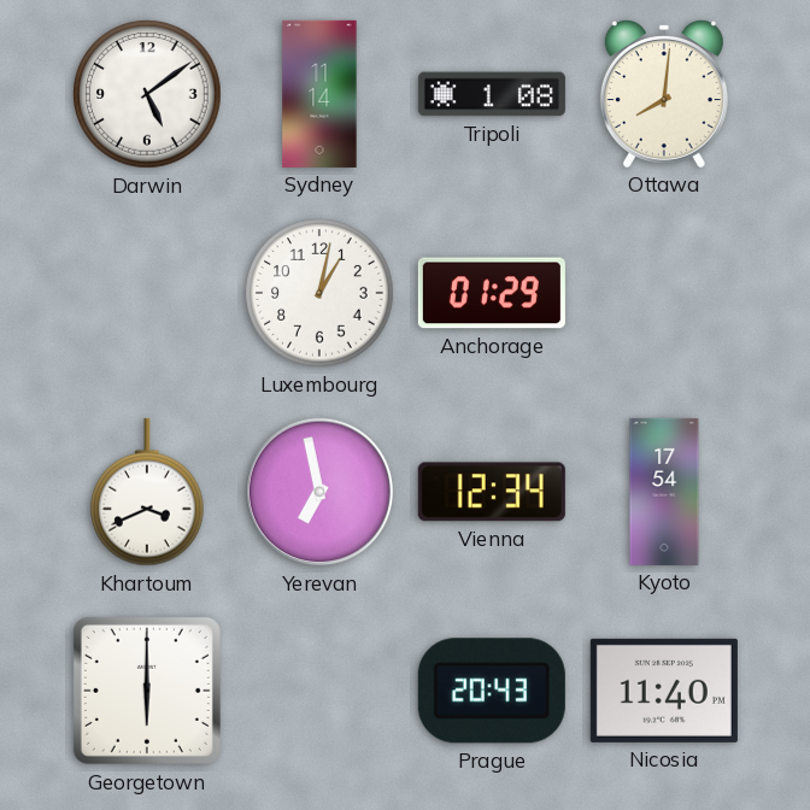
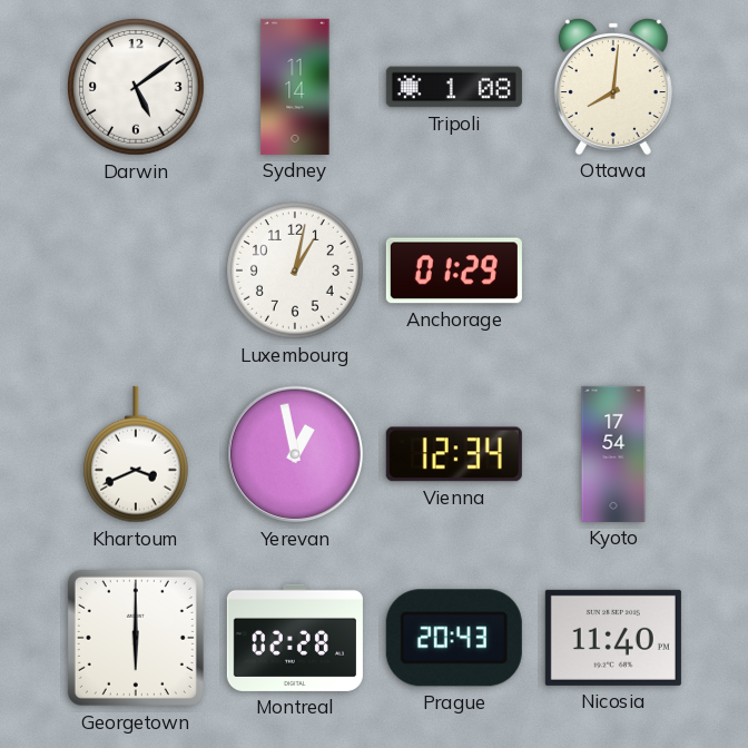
Yerevan: 6:58 -> 12:58 (295, 454)
Montreal: none -> 02:28 (295, 638)
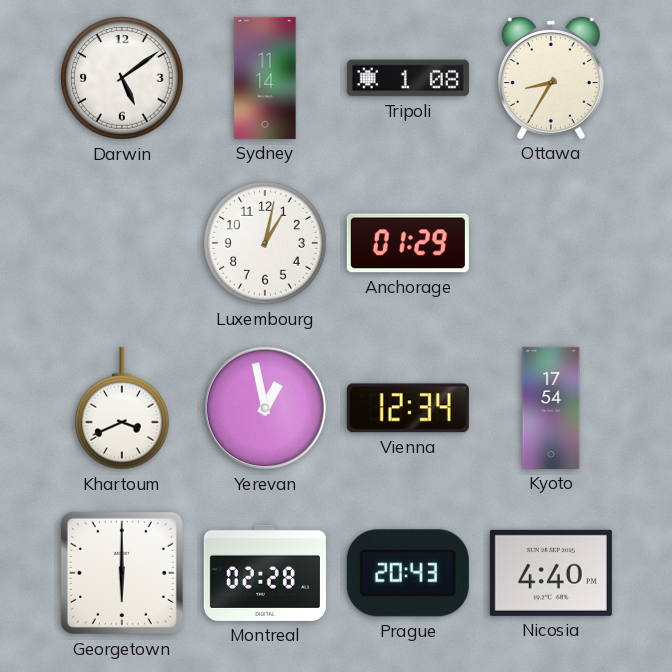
Ottawa: 8:01 -> 8:35 (551, 78)
Nicosia: 11:40 -> 4:40 (551, 573)
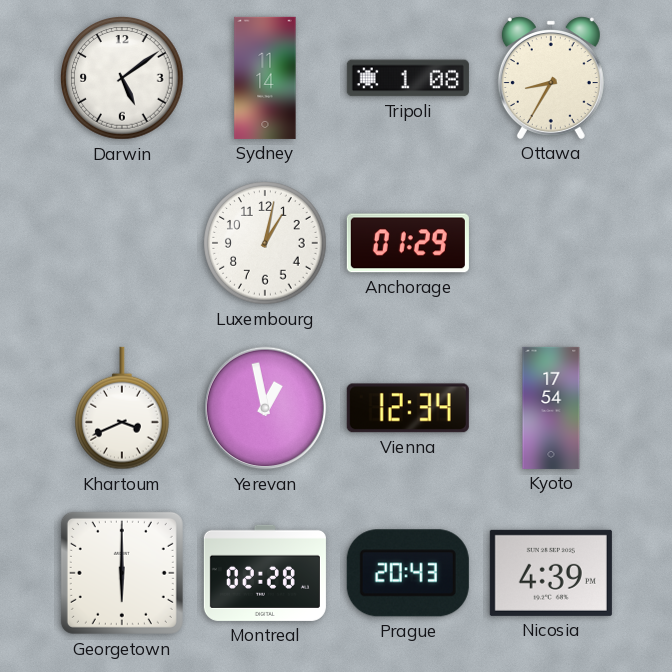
Nicosia: 4:40 -> 4:39 (551, 573)
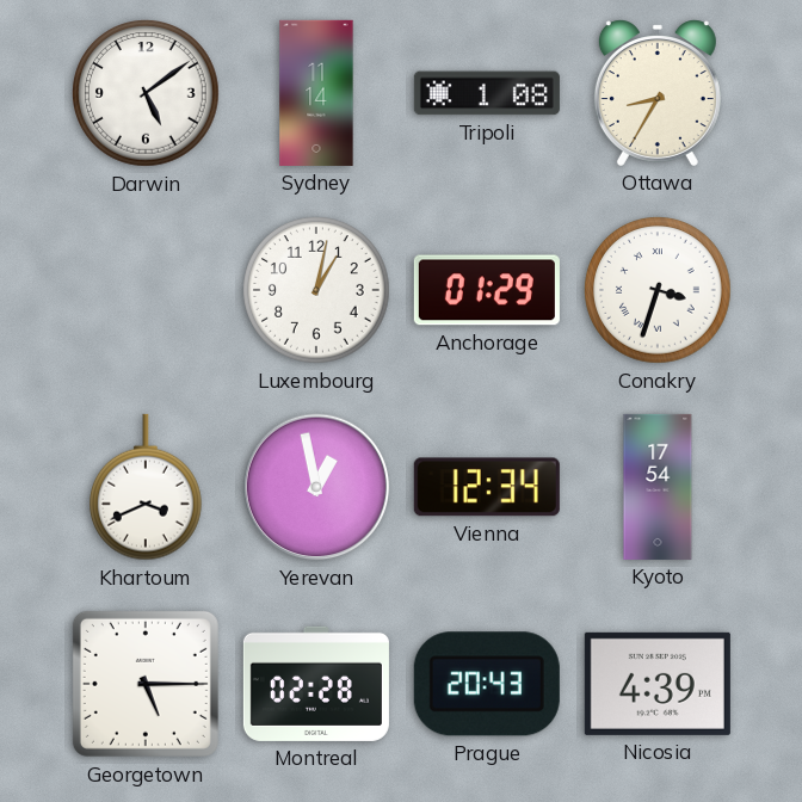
Conakry: none -> 3:33 (658, 290)
Georgetown: 6:00 -> 5:15 (146, 684)
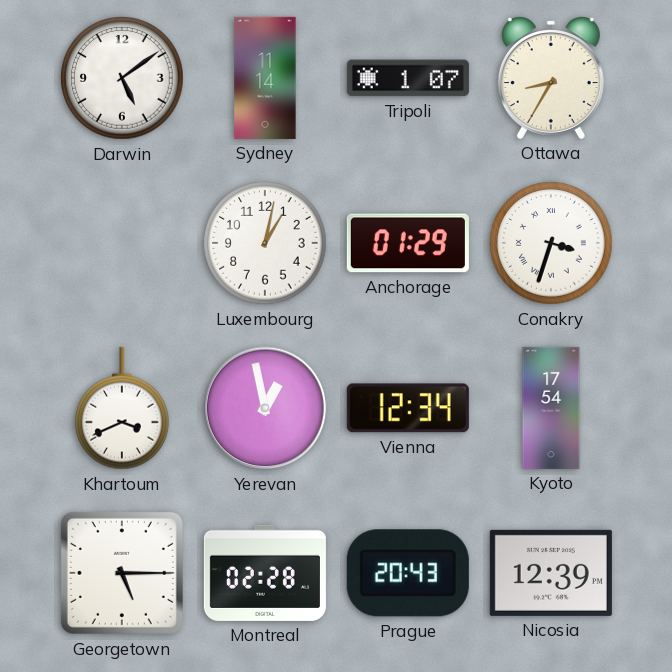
Tripoli: 1:08 -> 1:07 (408, 78)
Nicosia: 4:39 -> 12:39 (551, 573)
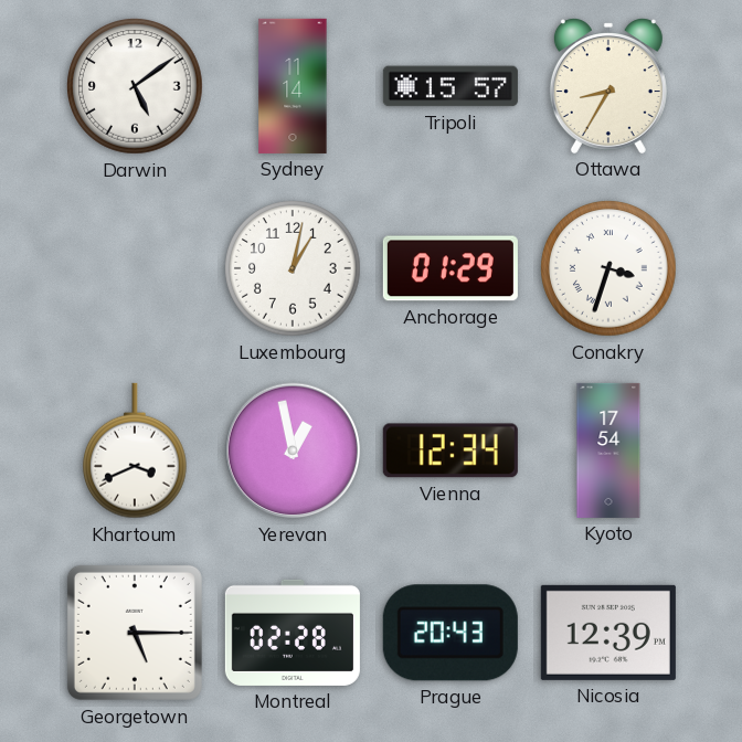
Tripoli: 1:07 -> 15:57 (451, 86)
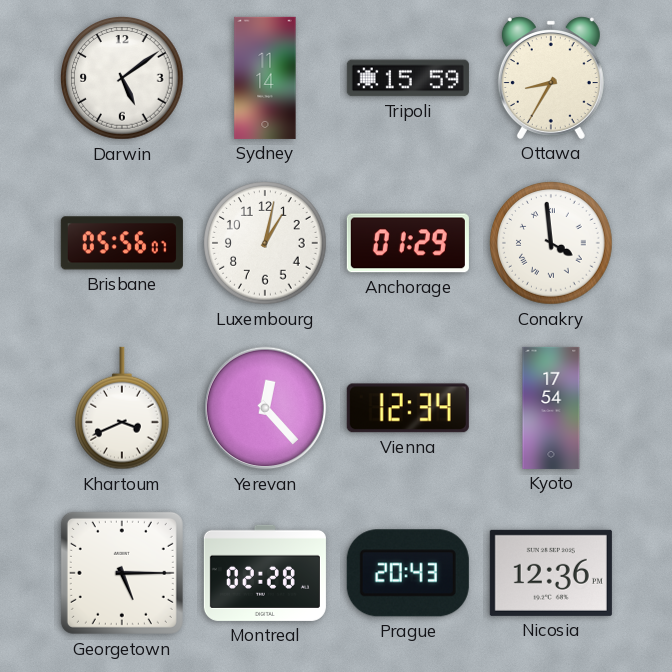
Tripoli: 15:57 -> 15:59 (408, 78)
Brisbane: none -> 05:56 (122, 243)
Conakry: 3:33 -> 3:59 (551, 243)
Yerevan: 12:58 -> 12:23 (265, 408)
Nicosia: 12:39 -> 12:36 (551, 573)
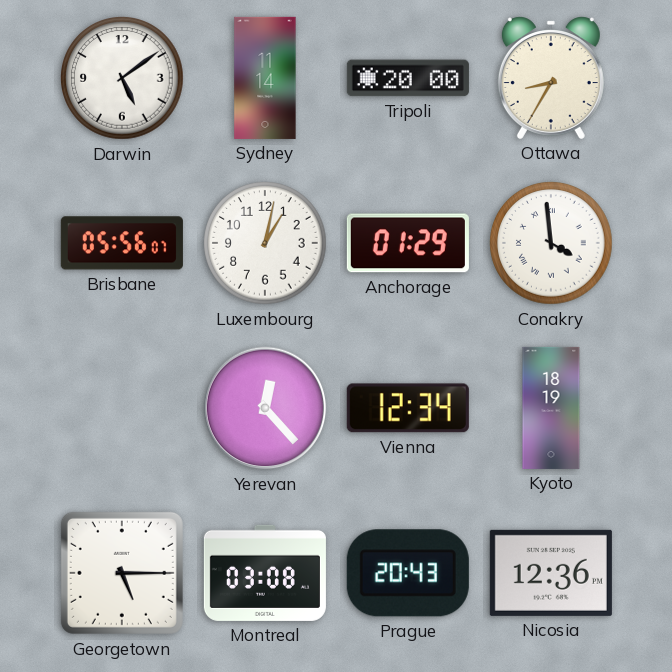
Tripoli: 15:59 -> 20:00 (408, 78)
Khartoum: 3:41 -> none (123, 408)
Kyoto: 17:54 -> 18:19 (551, 408)
Montreal: 02:28 -> 03:08 (265, 573)
